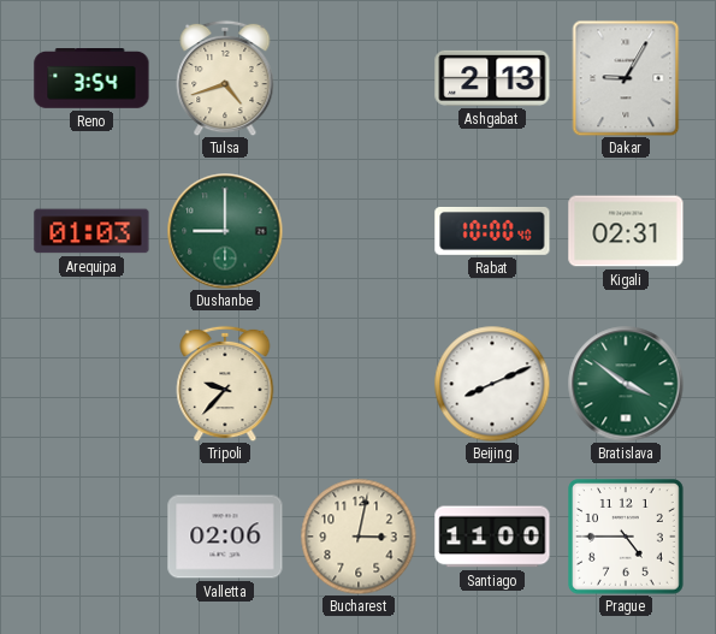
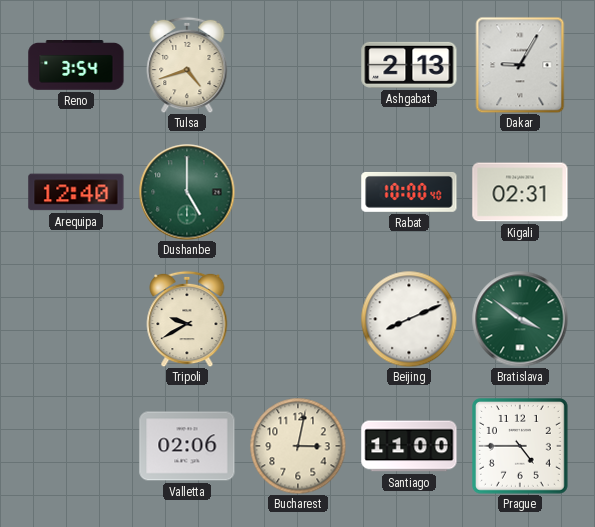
Arequipa: 01:03 -> 12:40 (76, 192)
Dushanbe: 9:00 -> 5:00 (187, 192)
Tripoli: 9:37 -> 9:40 (187, 319)
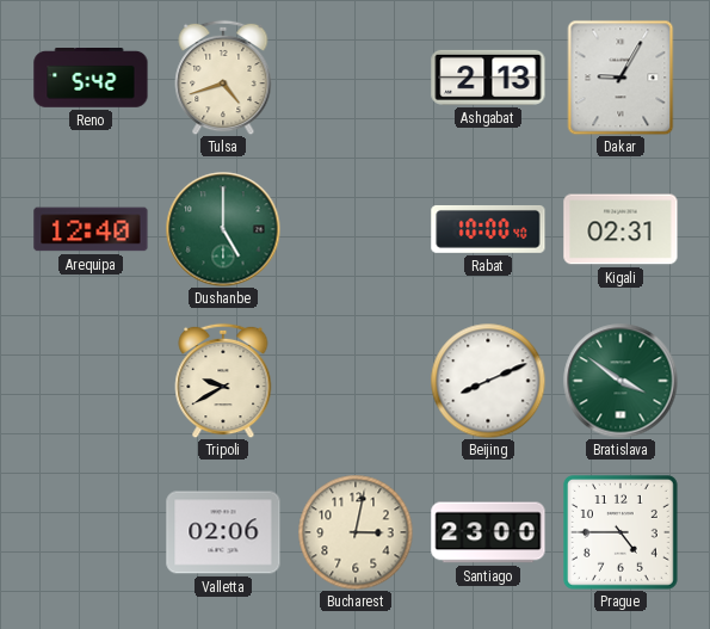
Reno: 3:54 -> 5:42 (91, 79)
Santiago: 11:00 -> 23:00 (488, 532)
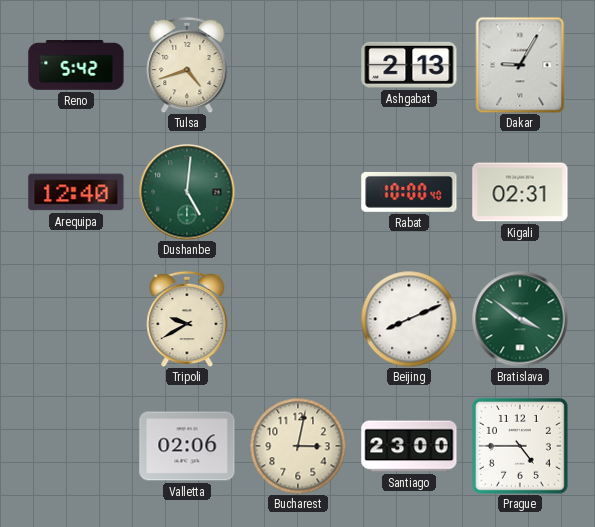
Dushanbe: 5:00 -> 5:01 (187, 192)
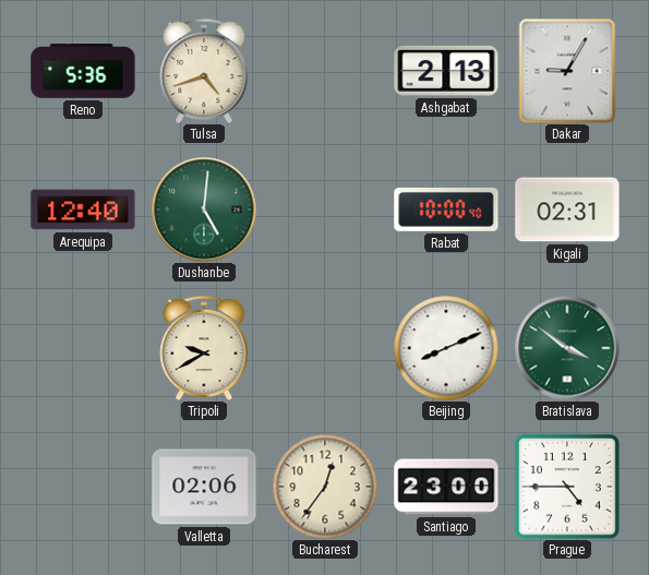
Reno: 5:42 -> 5:36 (83, 72)
Bucharest: 3:02 -> 12:36 (325, 487)
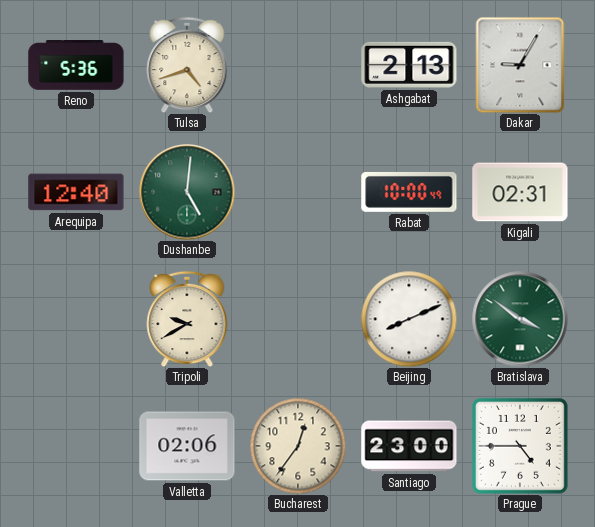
Rabat: 10:00:40 -> 10:00:49 (409, 192)
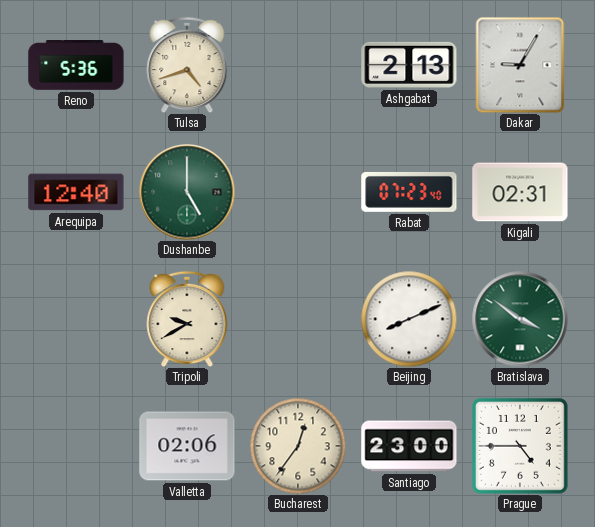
Dushanbe: 5:01 -> 5:00 (187, 192)
Rabat: 10:00 -> 07:23 (409, 192)
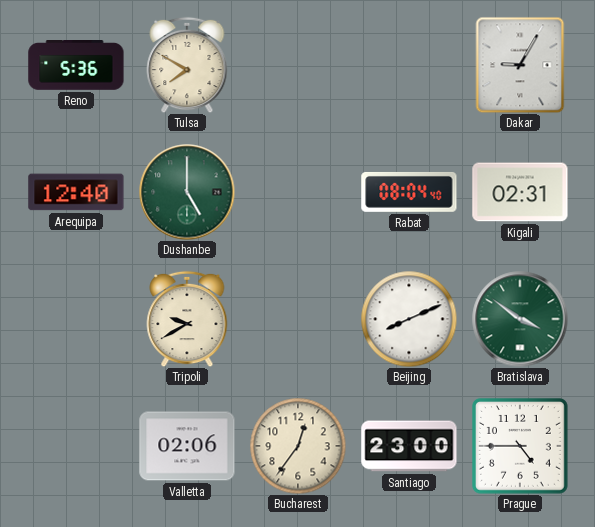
Tulsa: 4:42 -> 7:50 (187, 65)
Ashgabat: 2:13 -> none (409, 65)
Rabat: 07:23 -> 08:04 (409, 192)
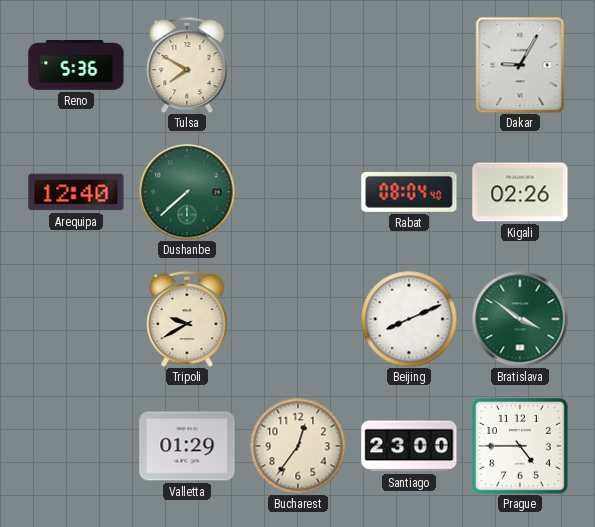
Dushanbe: 5:00 -> 7:38 (187, 192)
Kigali: 02:31 -> 02:26 (520, 192)
Valletta: 02:06 -> 01:29 (187, 446)
